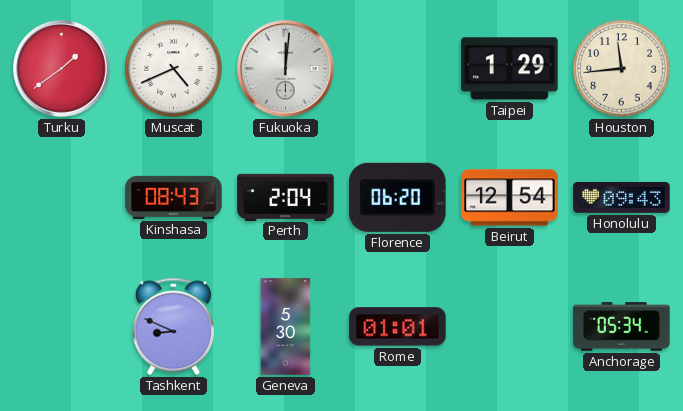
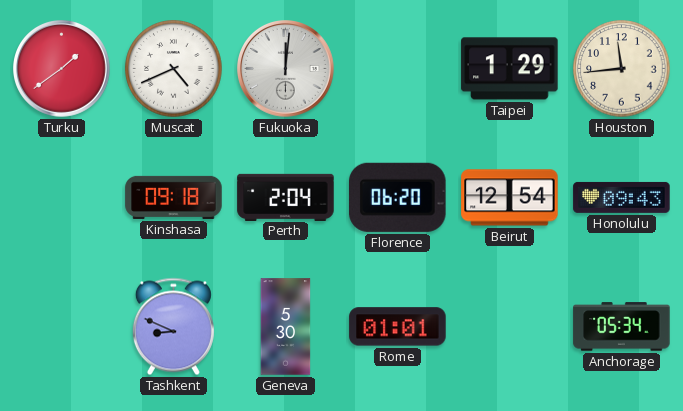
Kinshasa: 08:43 -> 09:18 (174, 197)
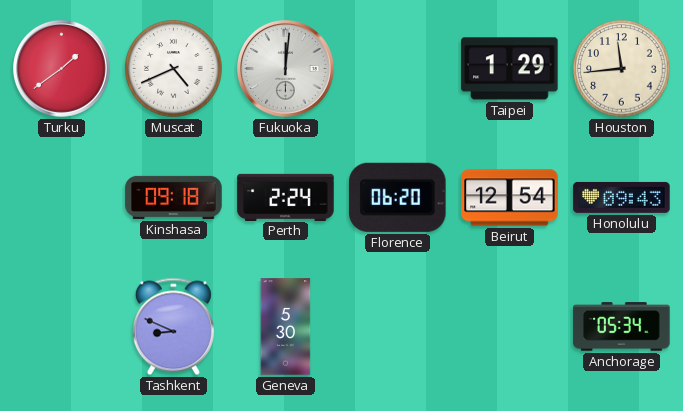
Perth: 2:04 -> 2:24 (286, 197)
Rome: 01:01 -> none (398, 327)
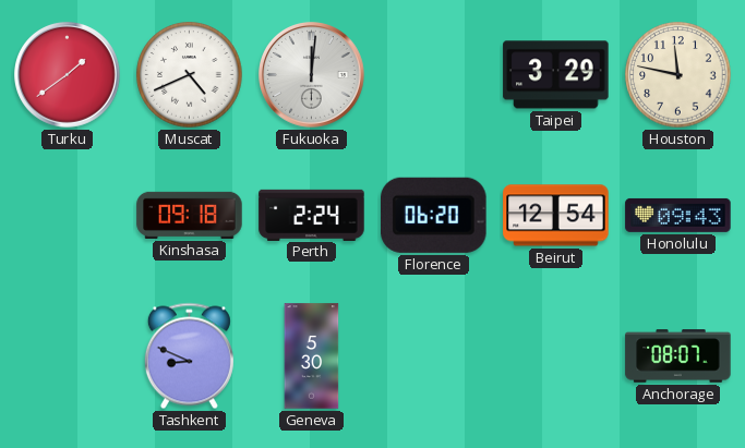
Taipei: 1:29 -> 3:29 (556, 75)
Houston: 11:44 -> 11:47 (678, 75)
Anchorage: 05:34 -> 08:07 (678, 356)
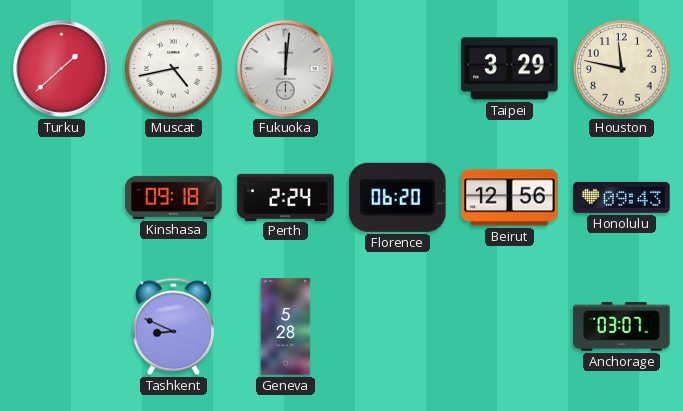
Turku: 1:39 -> 1:38 (62, 69)
Muscat: 4:41 -> 4:43 (174, 69)
Beirut: 12:54 -> 12:56 (510, 198)
Geneva: 5:30 -> 5:28 (286, 327)
Anchorage: 08:07 -> 03:07 (622, 327)
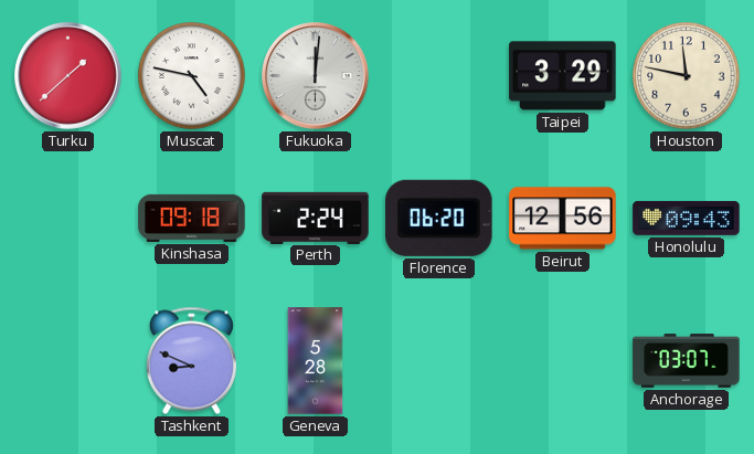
Muscat: 4:43 -> 4:47 (192, 76)
